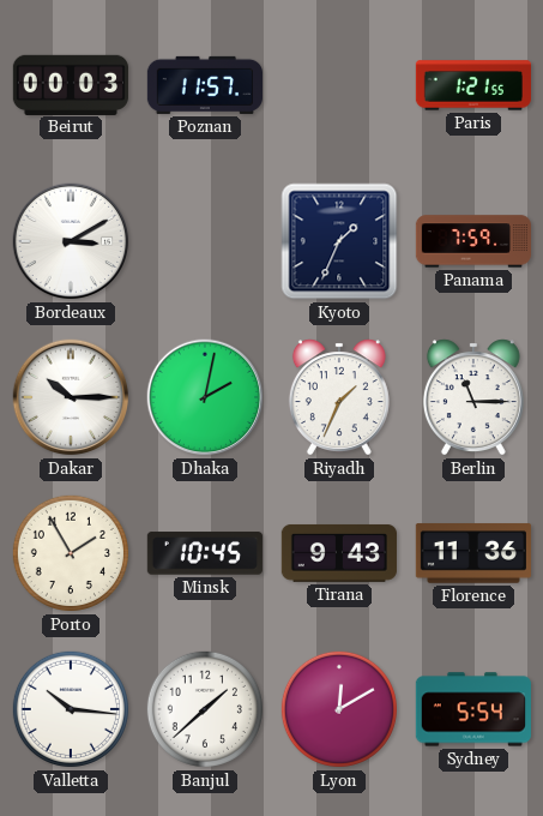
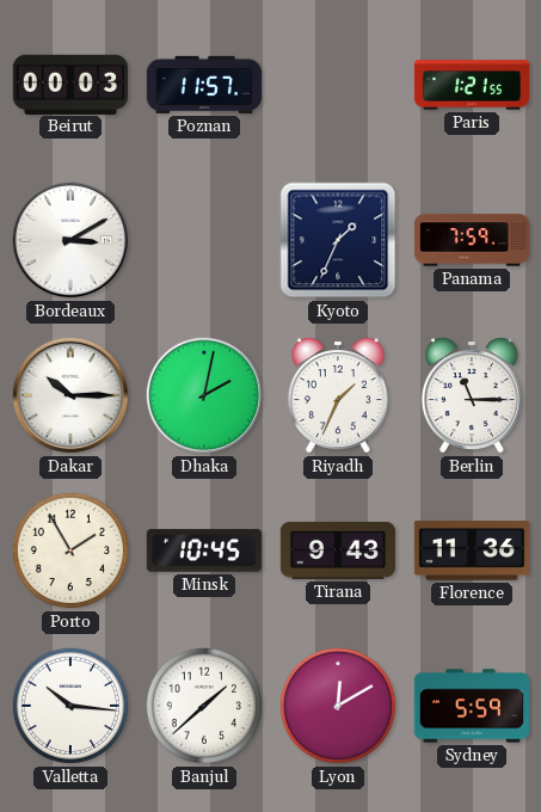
Sydney: 5:54 -> 5:59 (472, 706)
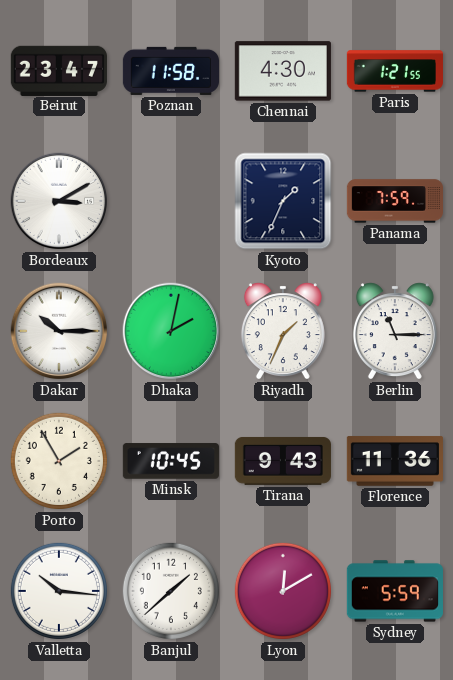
Beirut: 00:03 -> 23:47 (59, 70)
Poznan: 11:57 -> 11:58 (170, 71)
Chennai: none -> 4:30 (283, 71)
